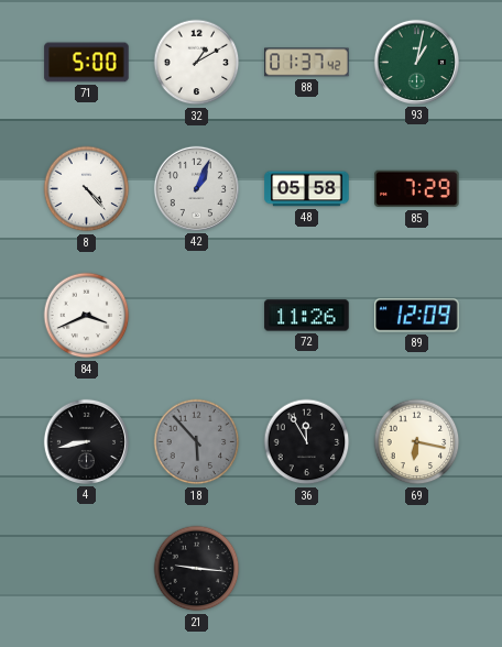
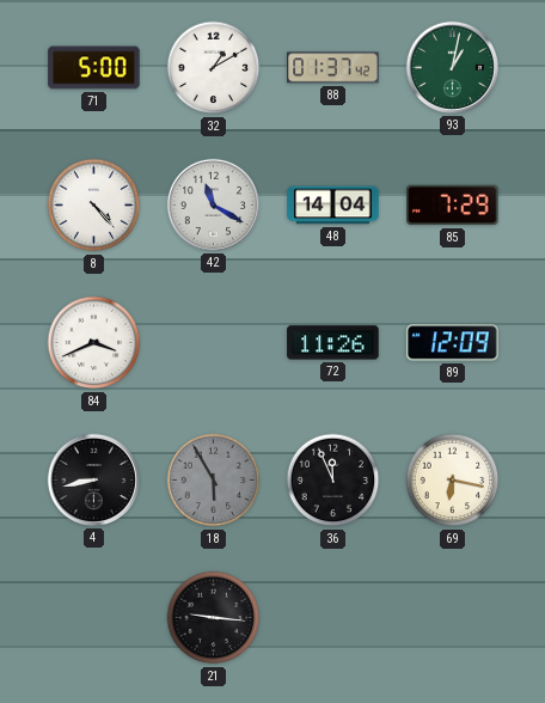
42: 1:04 -> 11:20 (213, 204)
48: 05:58 -> 14:04 (333, 206)
18: 5:53 -> 5:55 (214, 481)
36: 11:55 -> 11:56 (333, 481)
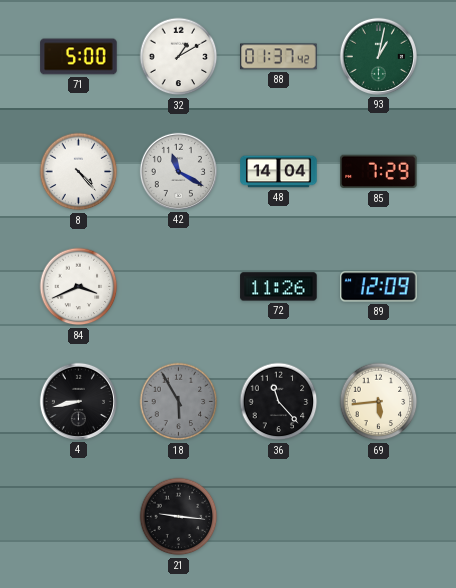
36: 11:56 -> 11:23 (279, 402)
69: 6:17 -> 5:44 (379, 402)
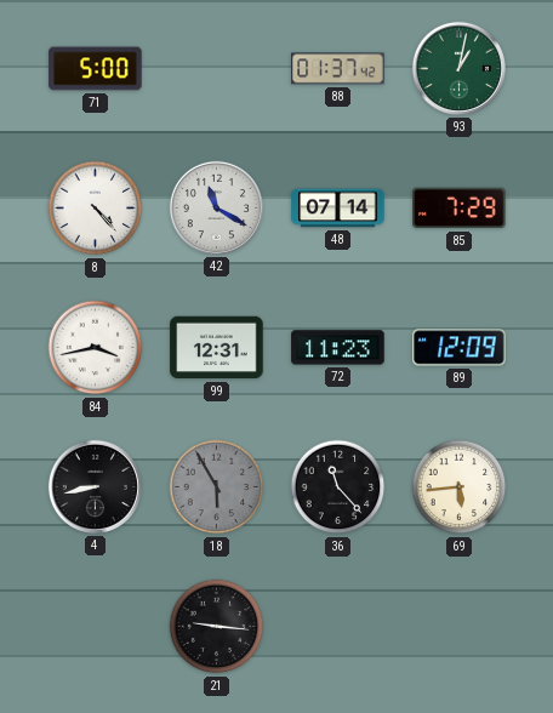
32: 1:10 -> none (179, 57)
48: 14:04 -> 07:14 (338, 209)
84: 3:41 -> 3:43 (96, 348)
99: none -> 12:31 (217, 348)
72: 11:26 -> 11:23 (338, 348)
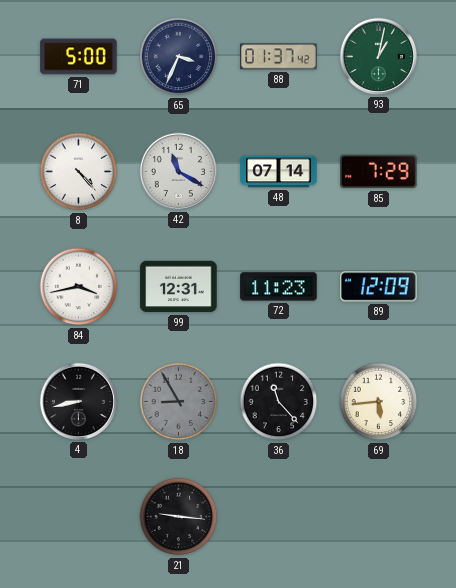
65: none -> 3:34 (179, 57)
18: 5:55 -> 8:55 (179, 402)
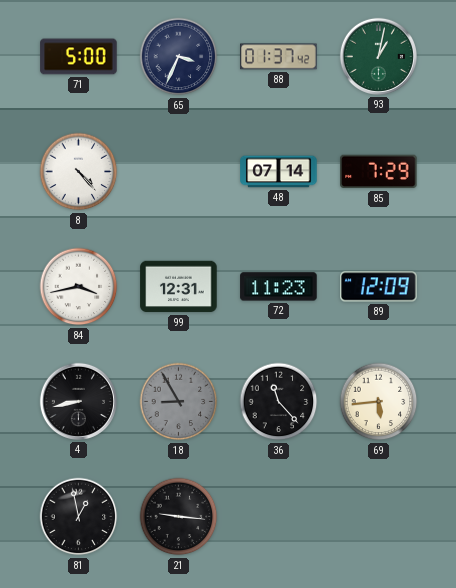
42: 11:20 -> none (178, 171)
81: none -> 12:58 (79, 517)
